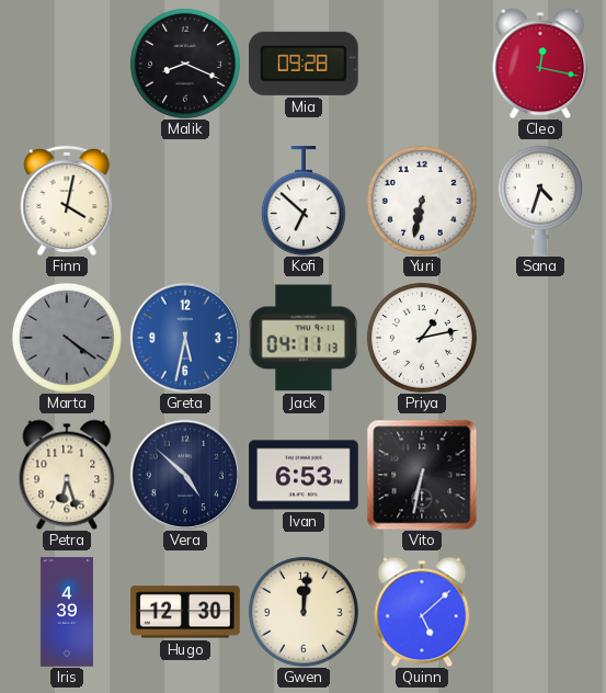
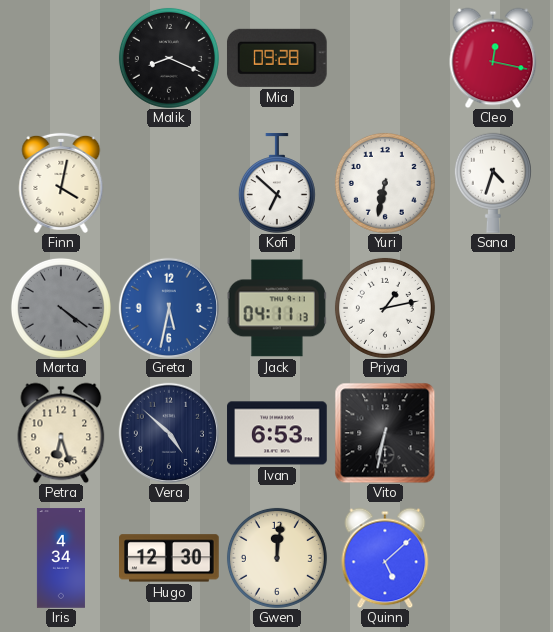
Iris: 4:39 -> 4:34 (61, 558)
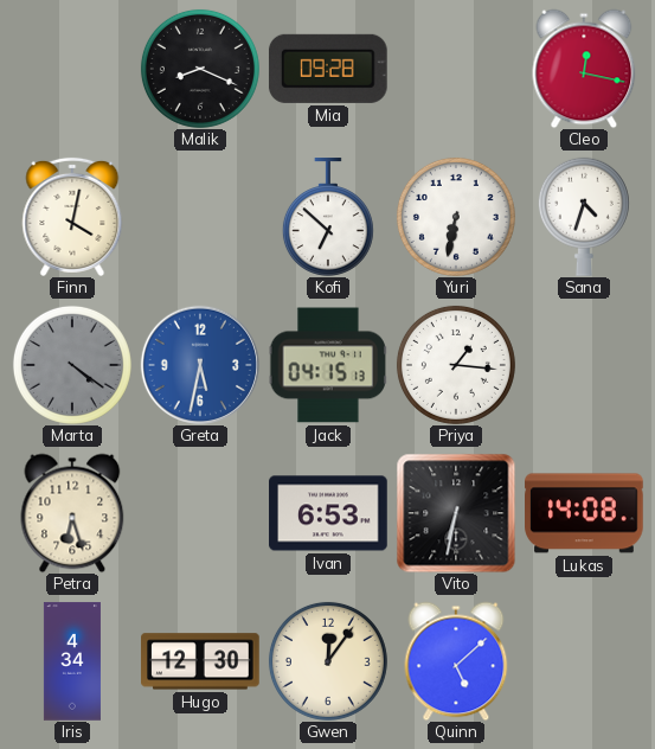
Jack: 04:11 -> 04:15 (328, 365)
Priya: 1:13 -> 1:16 (456, 365)
Vera: 4:52 -> none (169, 433)
Lukas: none -> 14:08 (584, 513)
Gwen: 12:01 -> 12:06 (328, 661)
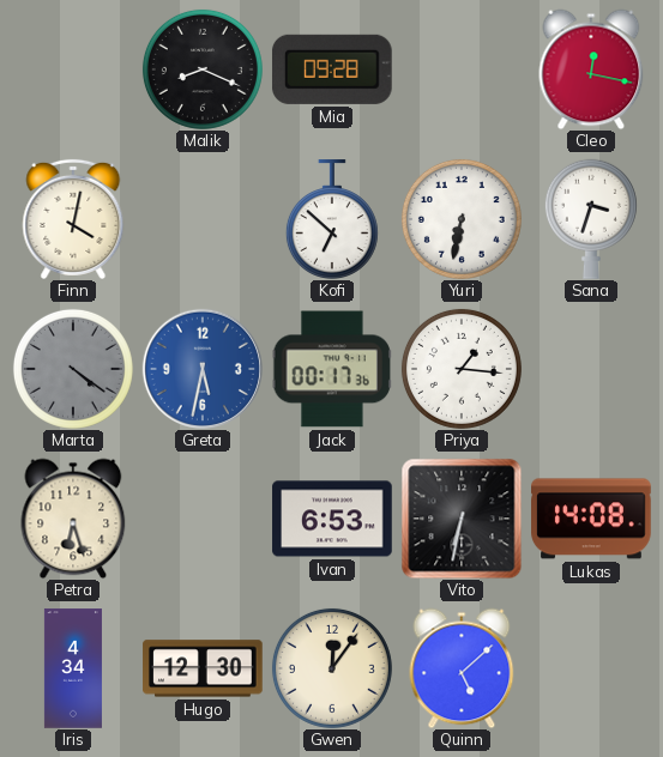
Sana: 4:33 -> 3:33 (591, 219)
Jack: 04:15 -> 00:17 (332, 369)
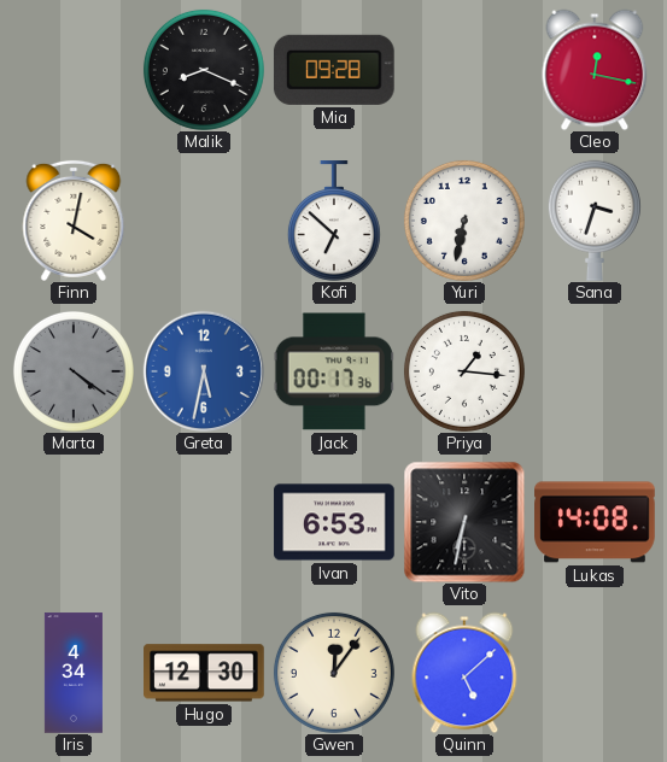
Petra: 6:27 -> none (73, 519)
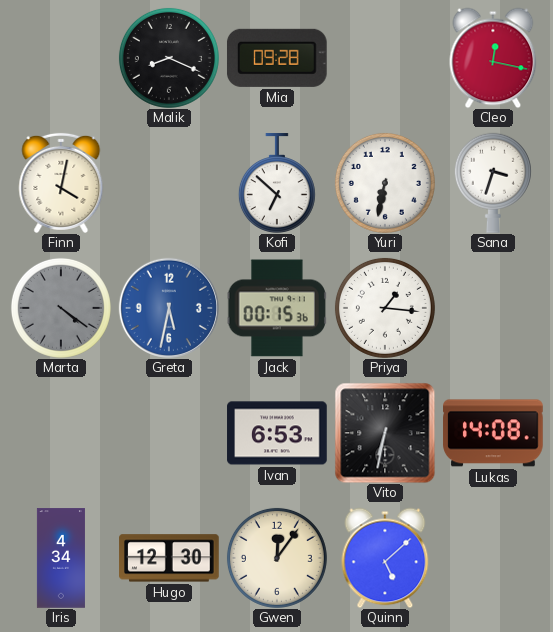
Jack: 00:17 -> 00:15 (277, 308)
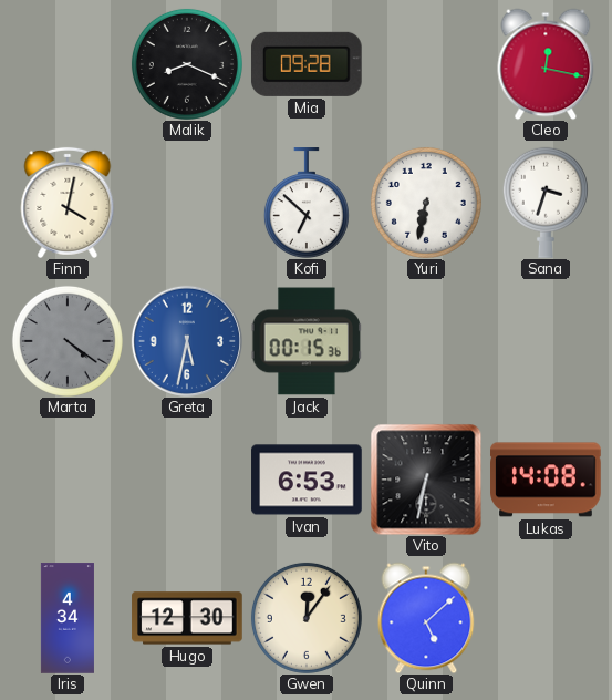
Priya: 1:16 -> none (385, 308)
